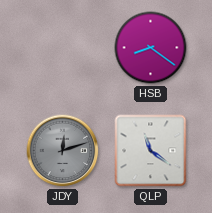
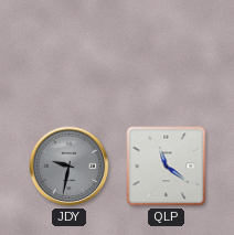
HSB: 8:21 -> none (151, 48)
JDY: 12:12 -> 9:32 (70, 167)
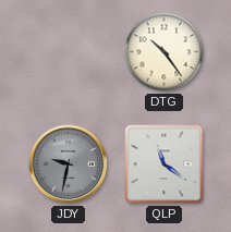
DTG: none -> 10:24 (165, 52)
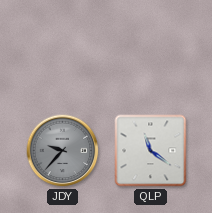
DTG: 10:24 -> none (165, 52)
JDY: 9:32 -> 9:37 (63, 151)
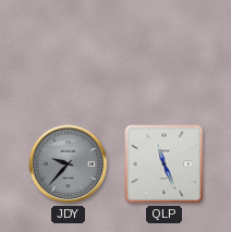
QLP: 11:21 -> 11:26 (165, 164)
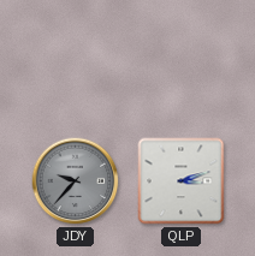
QLP: 11:26 -> 3:12 (182, 181)
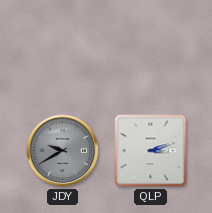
JDY: 9:37 -> 9:40 (63, 151)
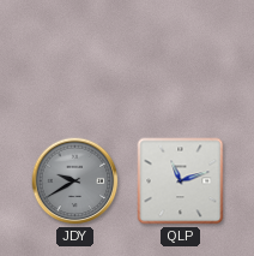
QLP: 3:12 -> 11:12 (181, 181)
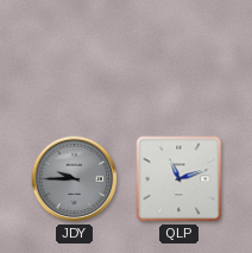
JDY: 9:40 -> 9:45 (75, 179)
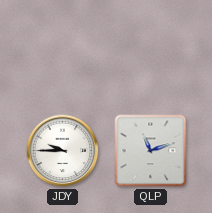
JDY dial: grey -> white (63, 151)
